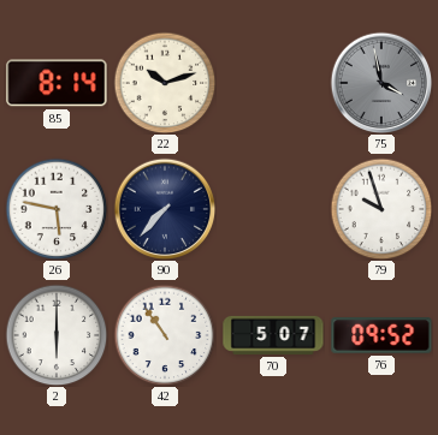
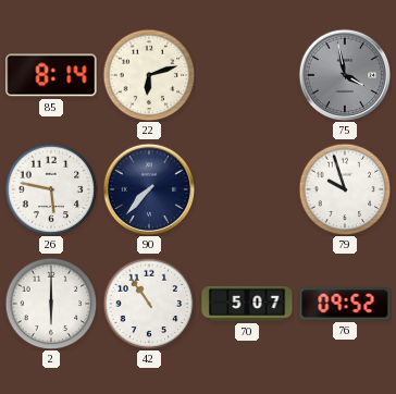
22: 10:12 -> 6:12 (149, 75)
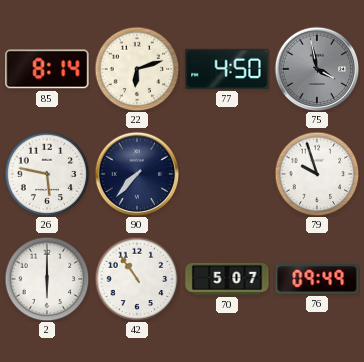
77: none -> 4:50 (227, 69)
76: 09:52 -> 09:49 (317, 279)
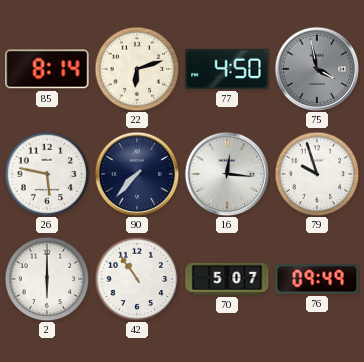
16: none -> 12:16 (227, 174)
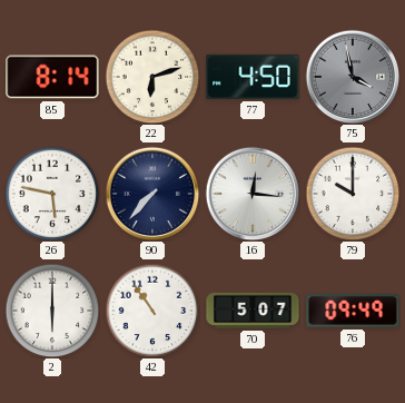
79: 9:57 -> 10:00 (353, 194)
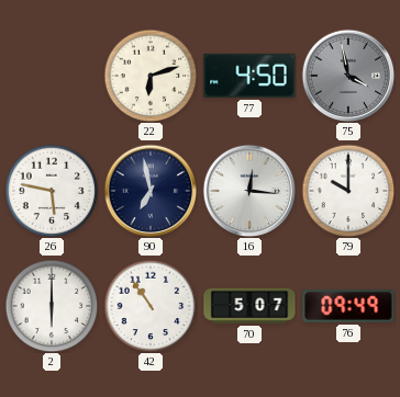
85: 8:14 -> none (52, 77)
90: 7:37 -> 6:58 (151, 191)
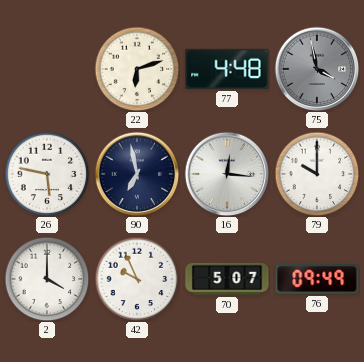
77: 4:50 -> 4:48 (227, 69)
2: 6:00 -> 4:00 (47, 279)
42: 10:54 -> 9:56 (137, 279)
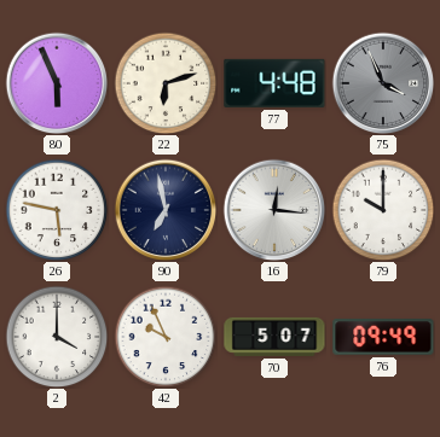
80: none -> 5:56 (57, 83)
75: 3:58 -> 3:56 (383, 83)
